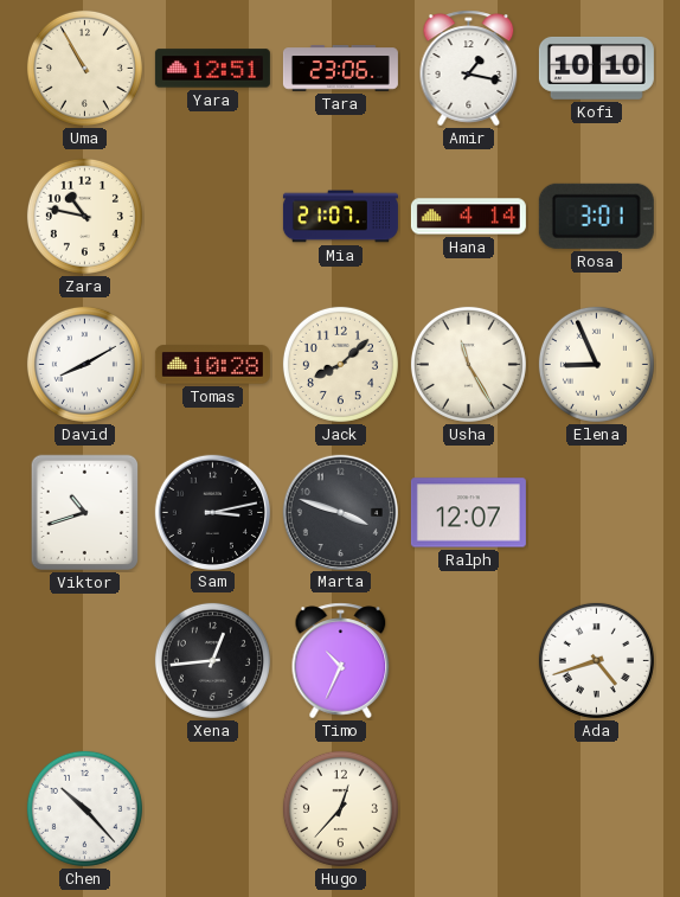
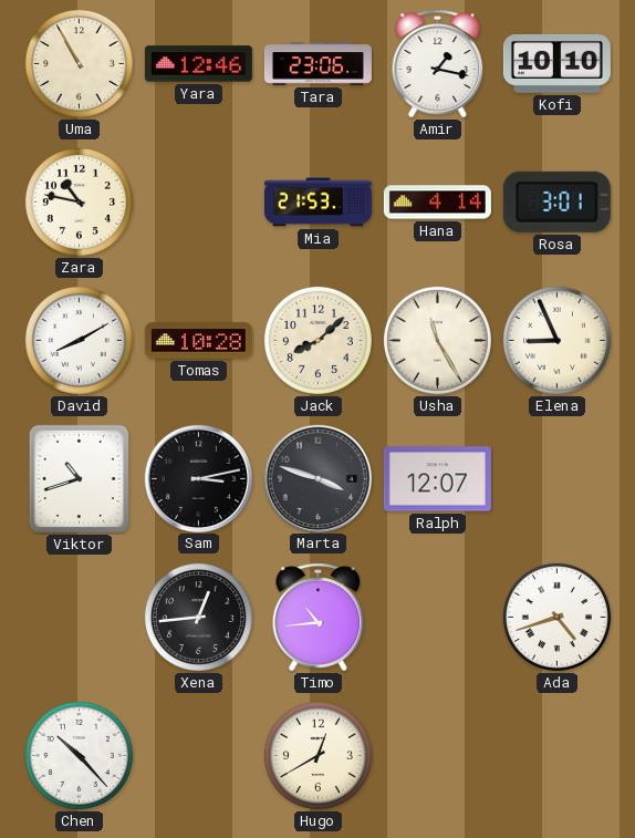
Yara: 12:51 -> 12:46 (198, 64)
Mia: 21:07 -> 21:53 (317, 203)
Timo: 10:34 -> 10:44 (319, 618)
Hugo: 12:37 -> 12:40 (317, 755)
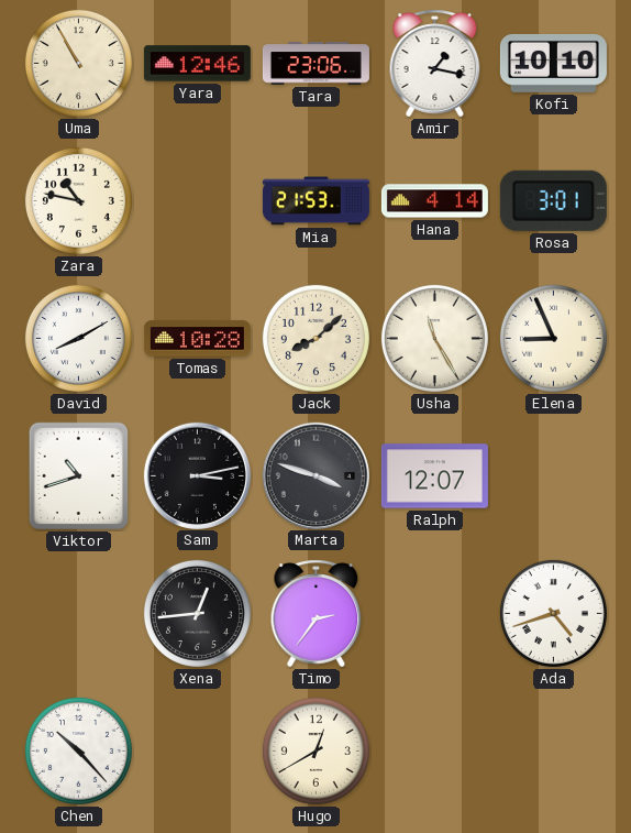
Timo: 10:44 -> 2:36 (317, 614)
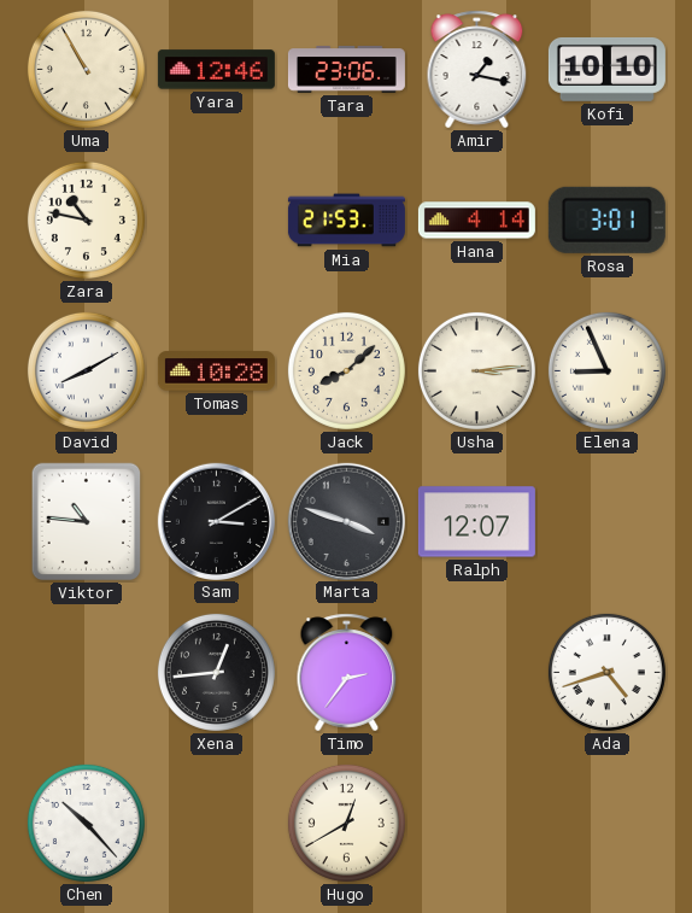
Usha: 11:25 -> 3:14 (476, 370)
Viktor: 10:42 -> 10:46 (87, 522)
Sam: 3:13 -> 3:10 (216, 521)
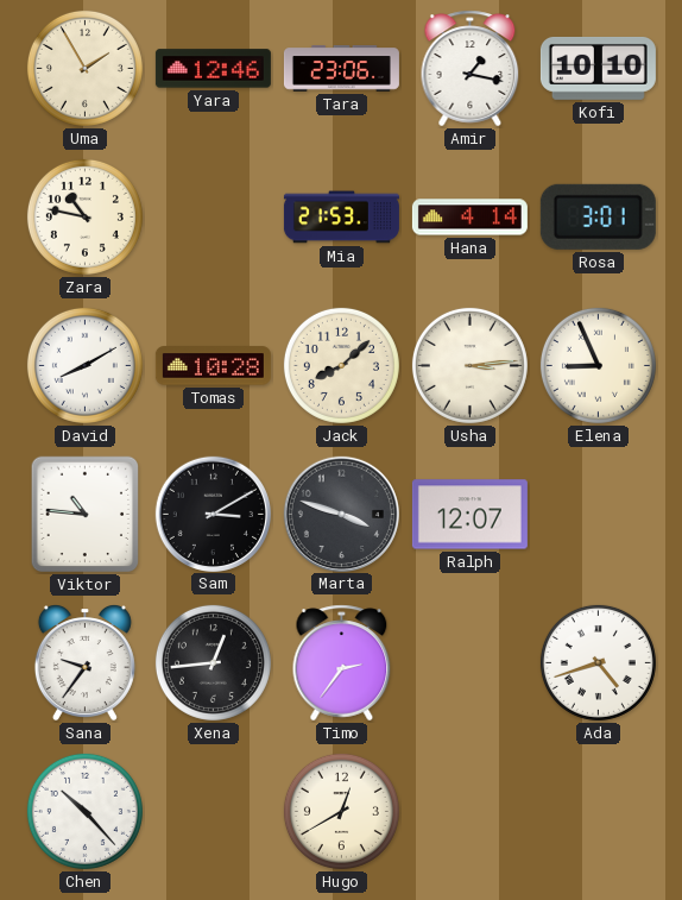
Uma: 10:55 -> 1:55 (84, 68)
Sana: none -> 9:36 (84, 663)
